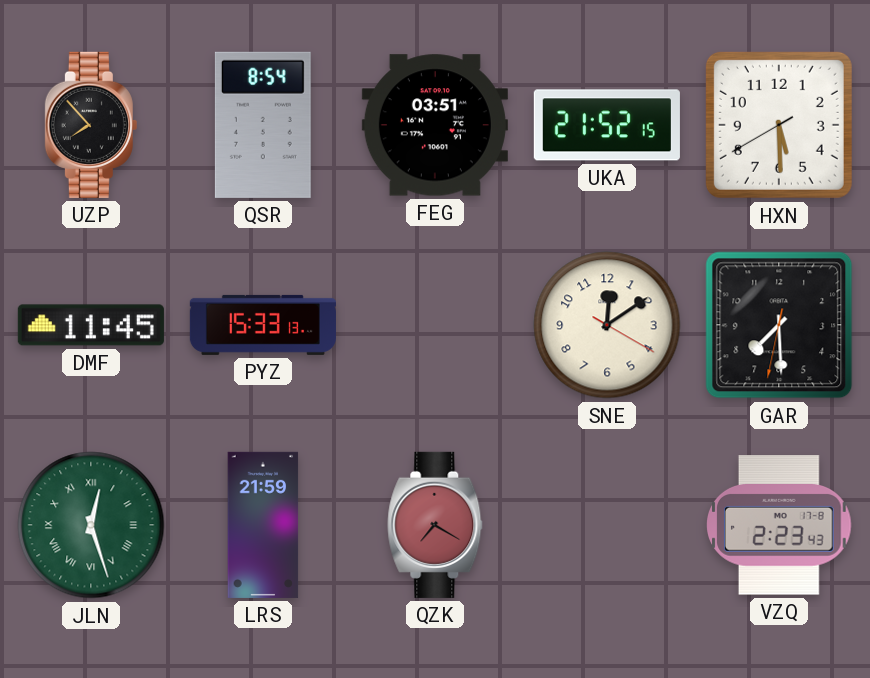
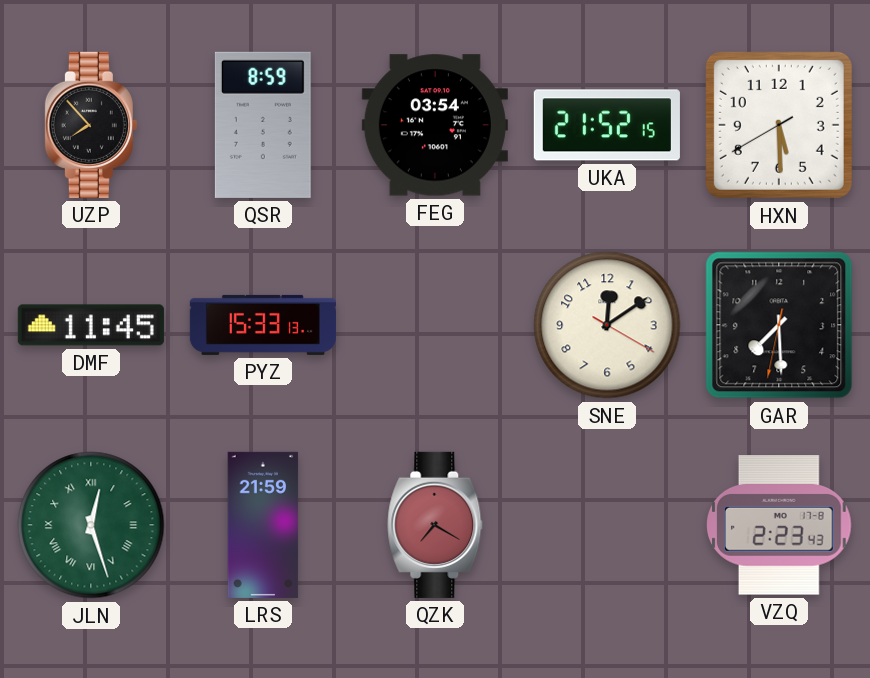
QSR: 8:54 -> 8:59 (263, 125)
FEG: 03:51 -> 03:54 (435, 125)
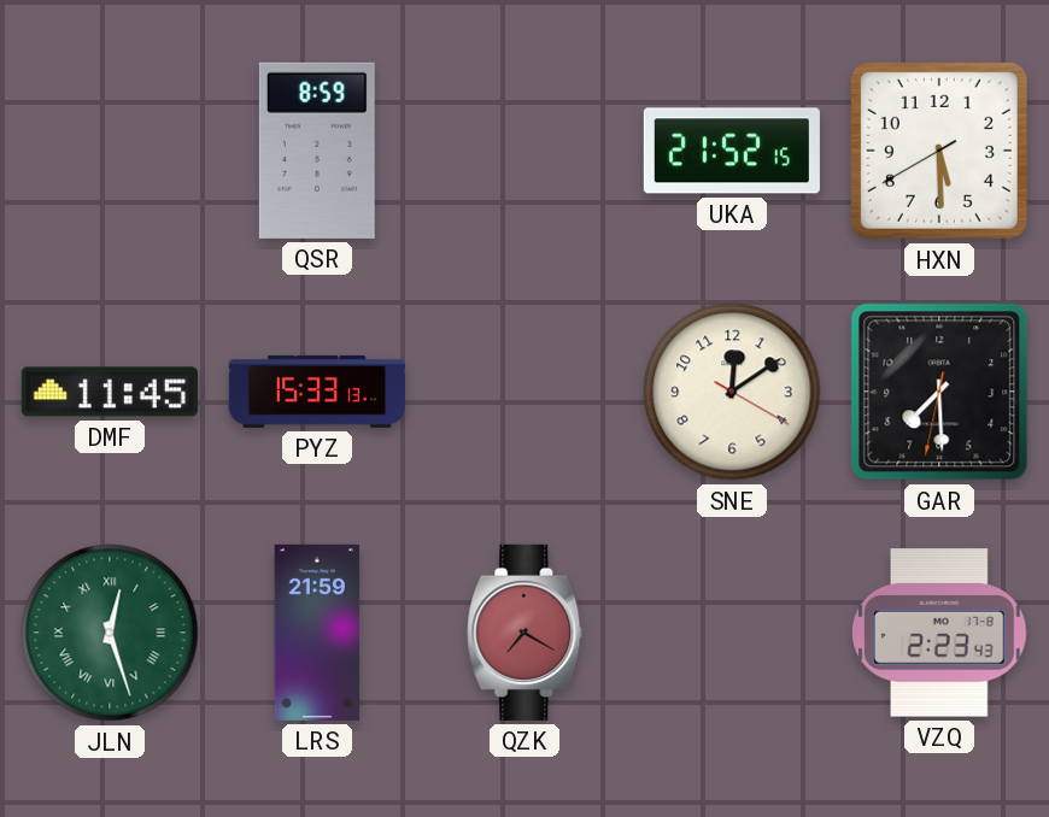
UZP: 7:53 -> none (91, 125)
FEG: 03:54 -> none (435, 125)
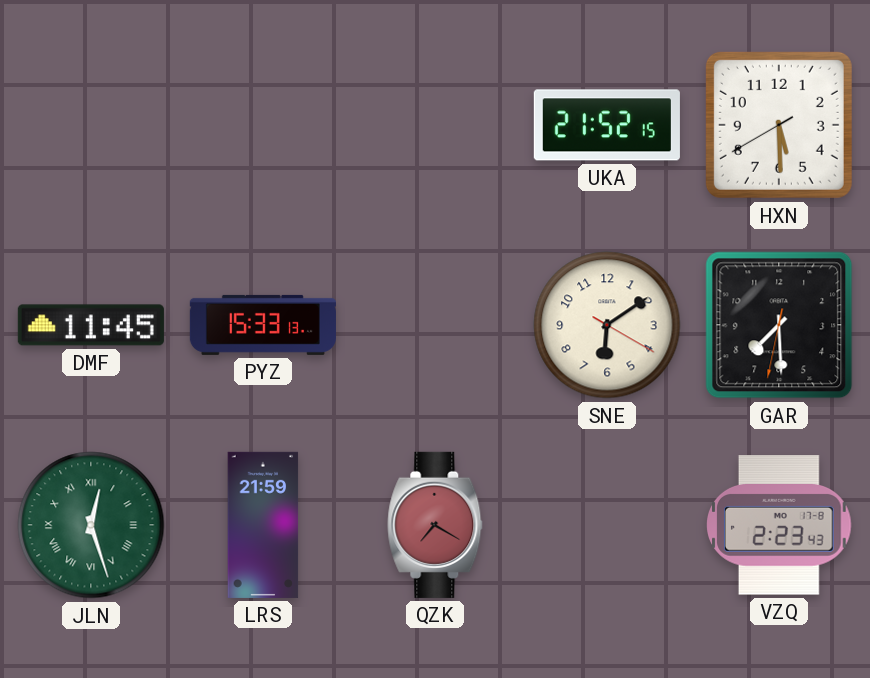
QSR: 8:59 -> none (317, 151)
SNE: 12:09 -> 6:09 (607, 325)
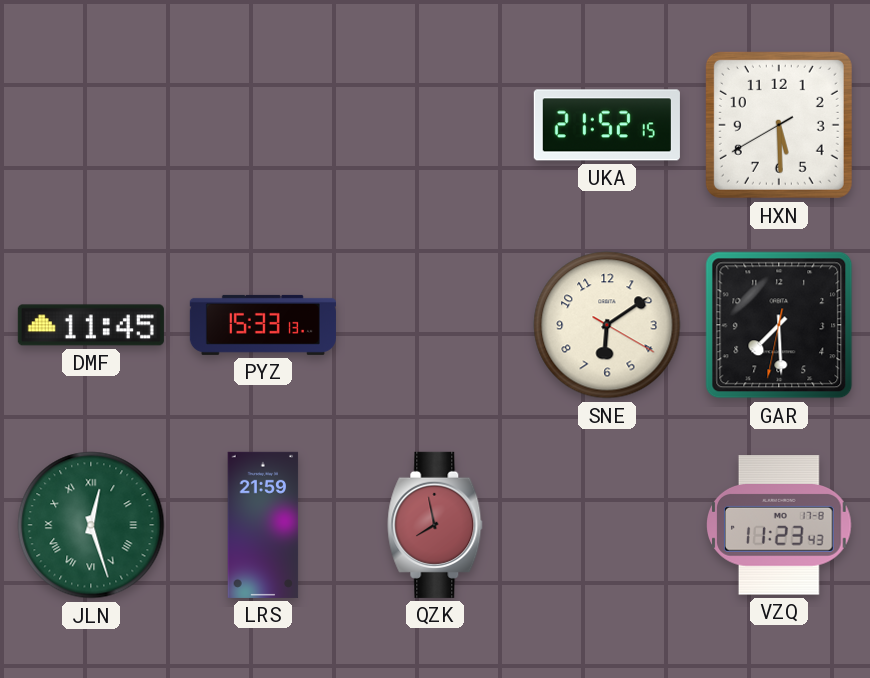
QZK: 7:20 -> 7:58 (435, 525)
VZQ: 2:23 -> 11:23 (779, 525)
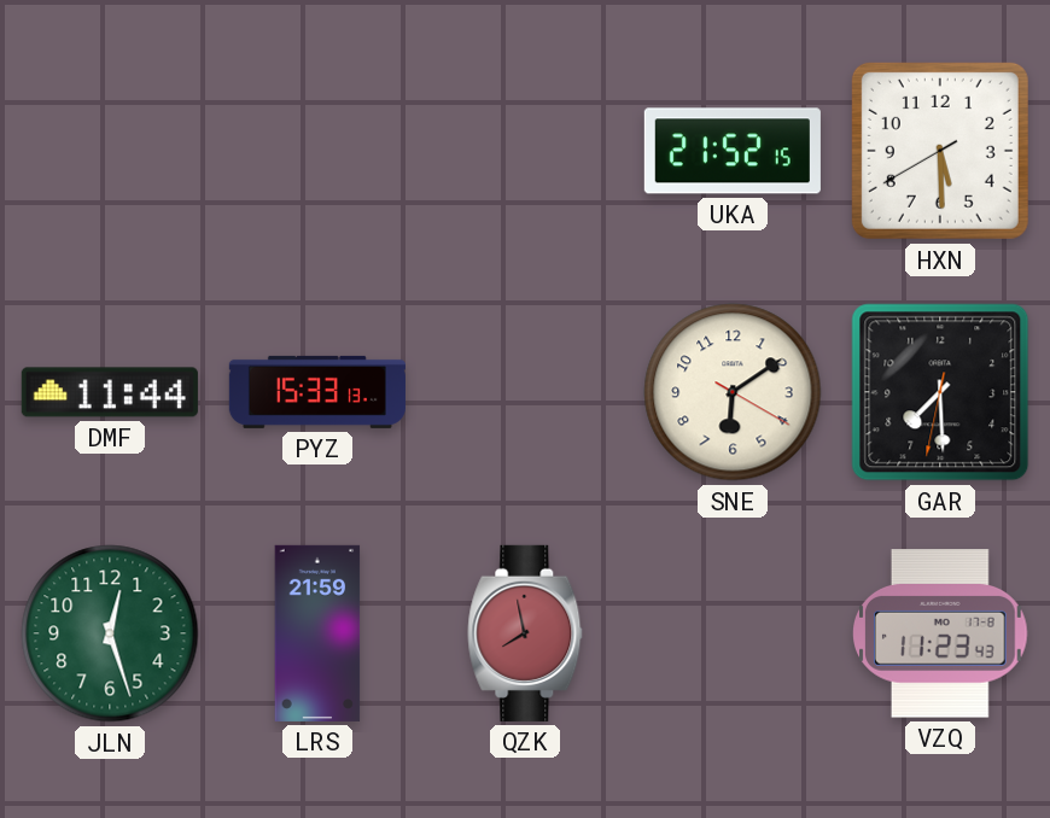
DMF: 11:45 -> 11:44 (110, 392)
JLN numerals: Roman -> Arabic (110, 633)
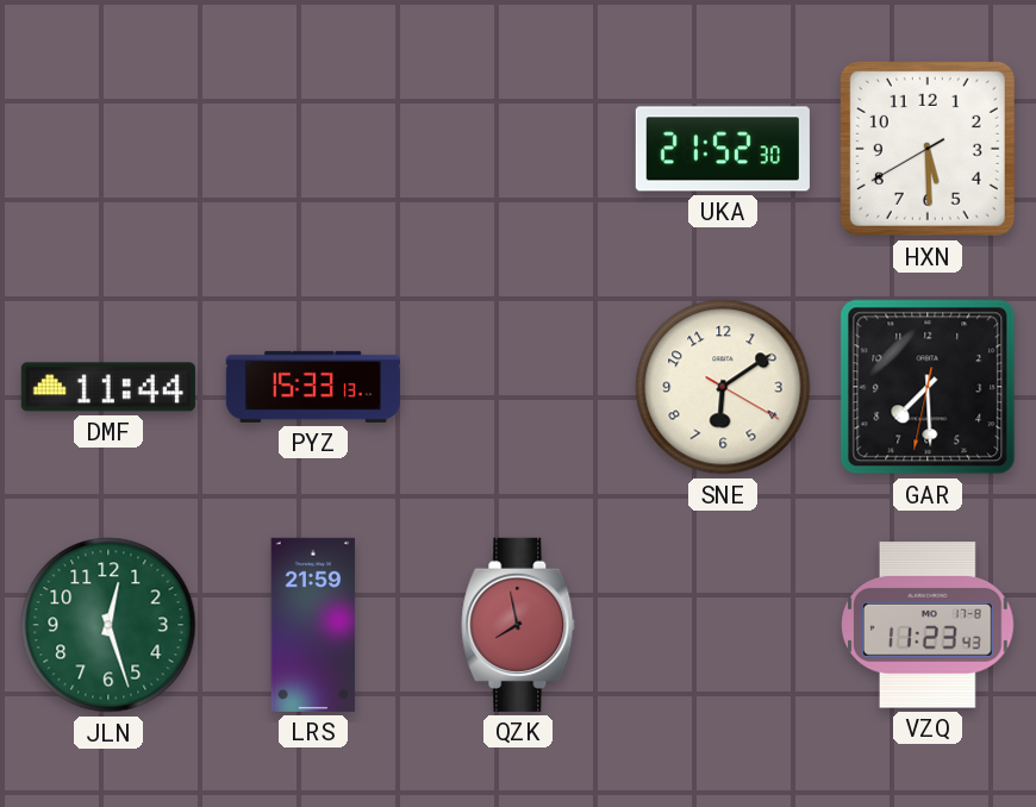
UKA: 21:52:15 -> 21:52:30 (723, 149)
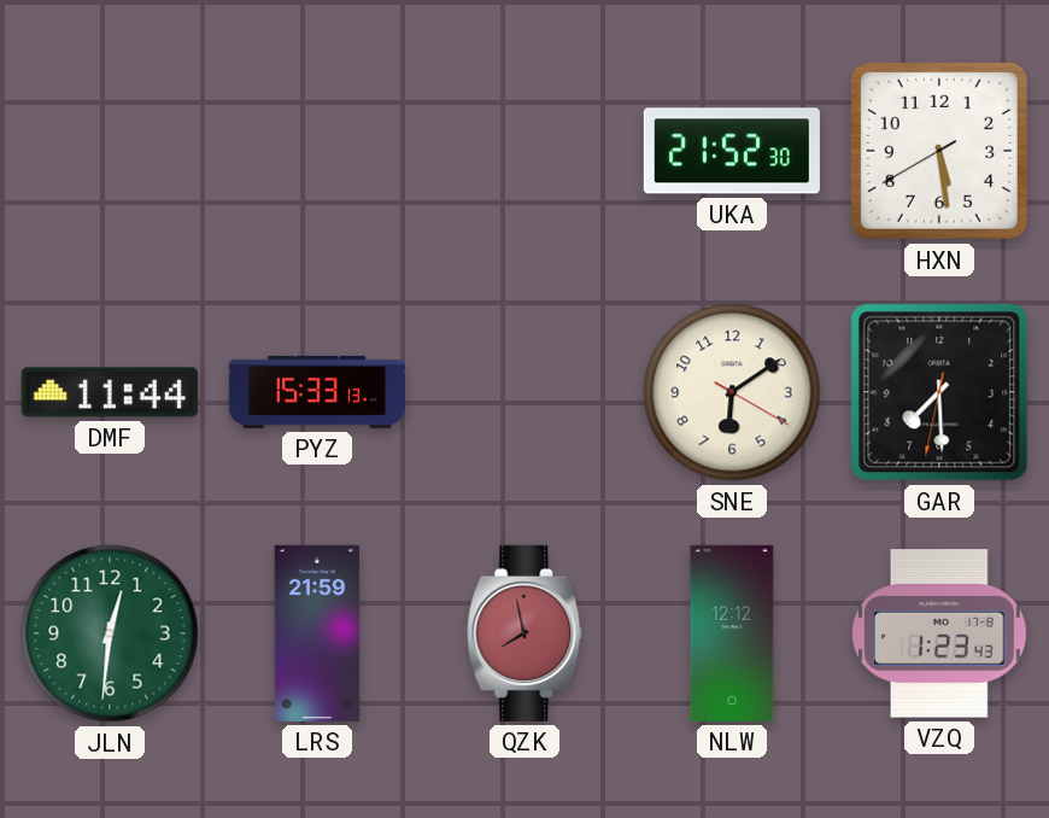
HXN: 5:29 -> 5:28 (939, 151)
JLN: 12:27 -> 12:31 (110, 633)
NLW: none -> 12:12 (732, 633)
VZQ: 11:23 -> 1:23 (939, 633)
